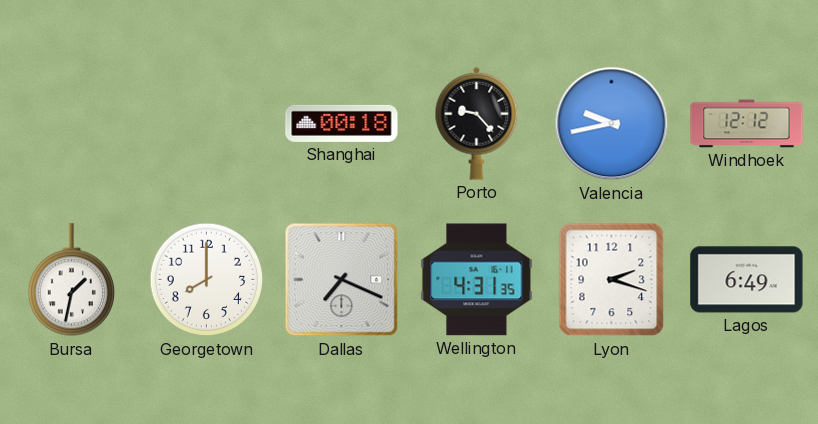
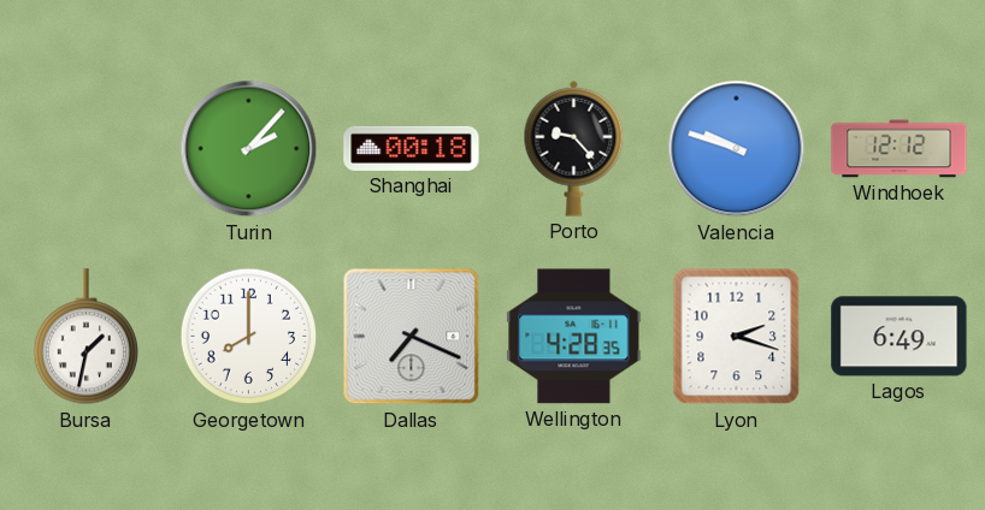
Turin: none -> 2:07 (249, 149)
Valencia: 9:43 -> 9:48 (737, 149)
Wellington: 4:31 -> 4:28 (574, 337)
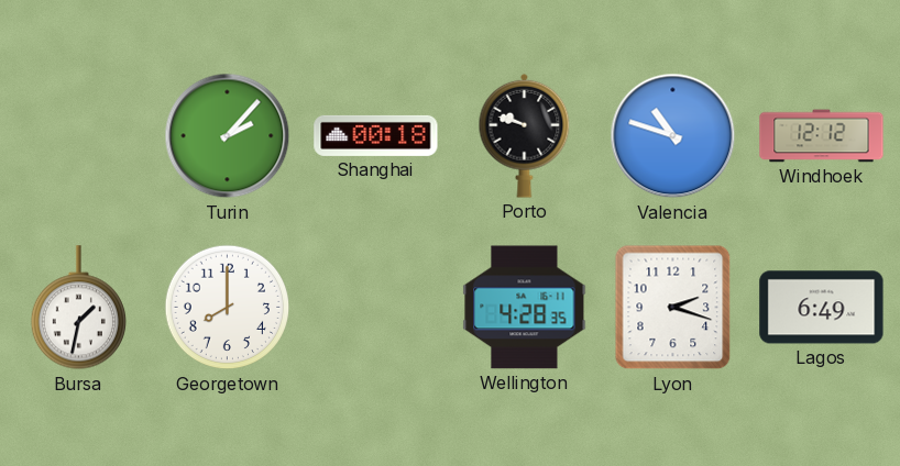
Porto: 9:23 -> 9:48 (525, 135)
Valencia: 9:48 -> 10:48 (673, 136)
Dallas: 7:19 -> none (412, 337)
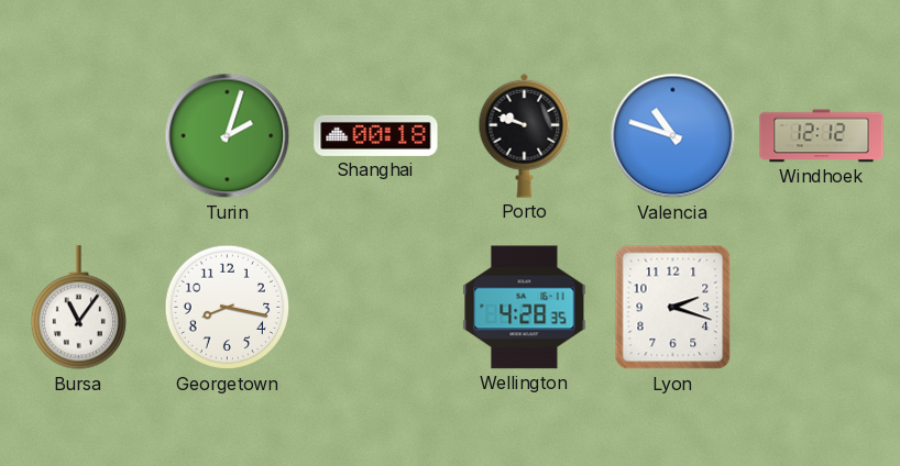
Turin: 2:07 -> 2:03 (228, 136)
Bursa: 1:32 -> 11:06 (78, 308)
Georgetown: 8:00 -> 8:17 (228, 308)
Lagos: 6:49 -> none (822, 308)
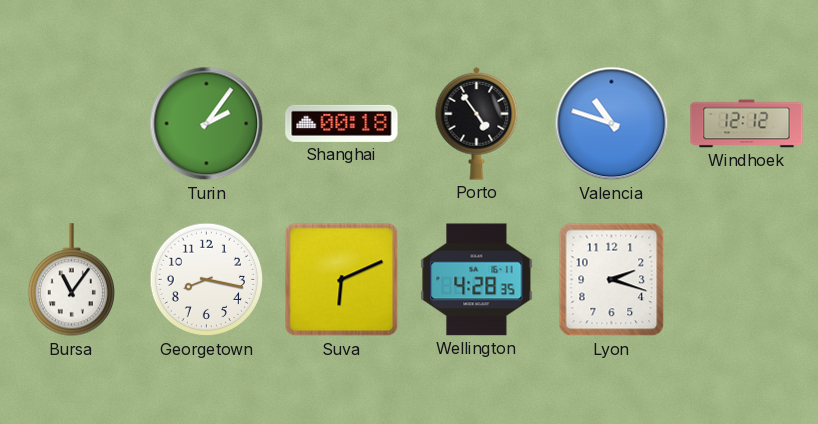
Turin: 2:03 -> 2:06 (207, 124)
Porto: 9:48 -> 4:54 (477, 123)
Suva: none -> 6:11 (342, 280)
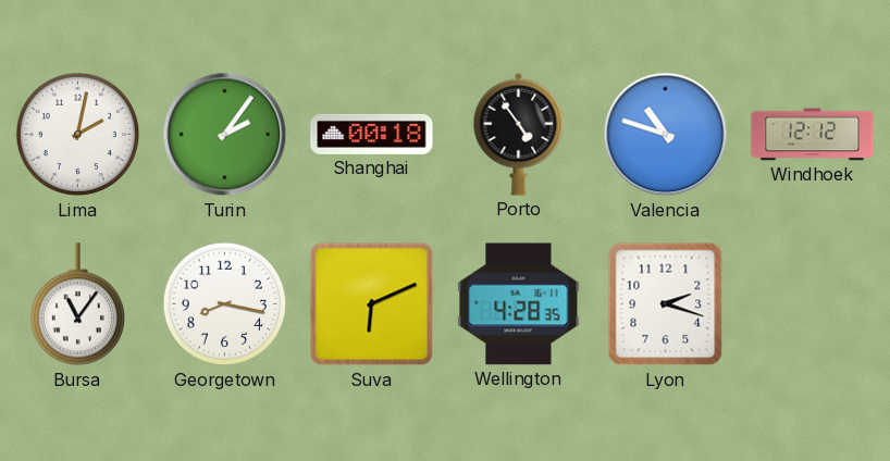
Lima: none -> 2:02 (78, 135)
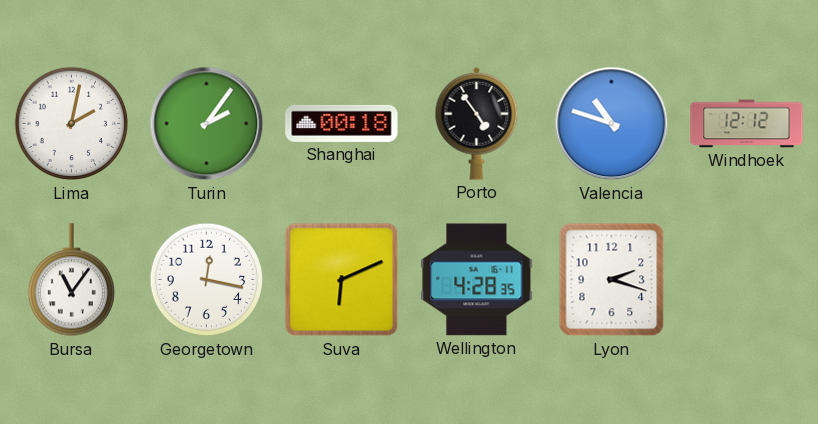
Georgetown: 8:17 -> 12:17 (207, 280)
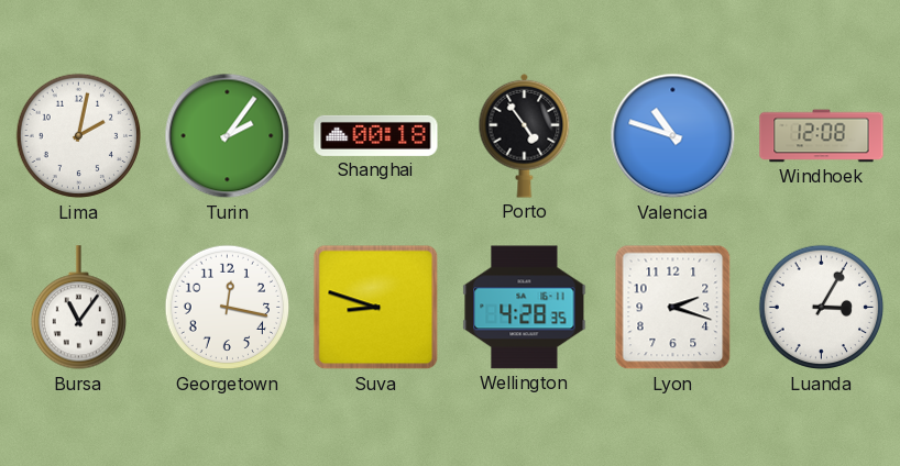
Windhoek: 12:12 -> 12:08 (822, 136)
Suva: 6:11 -> 8:48 (376, 308)
Luanda: none -> 3:05 (822, 308)
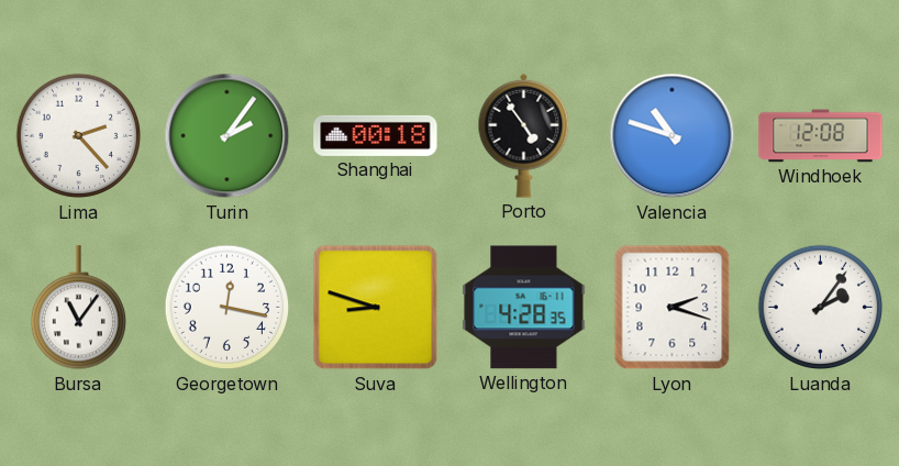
Lima: 2:02 -> 2:23 (79, 136)
Luanda: 3:05 -> 2:06 (821, 308)
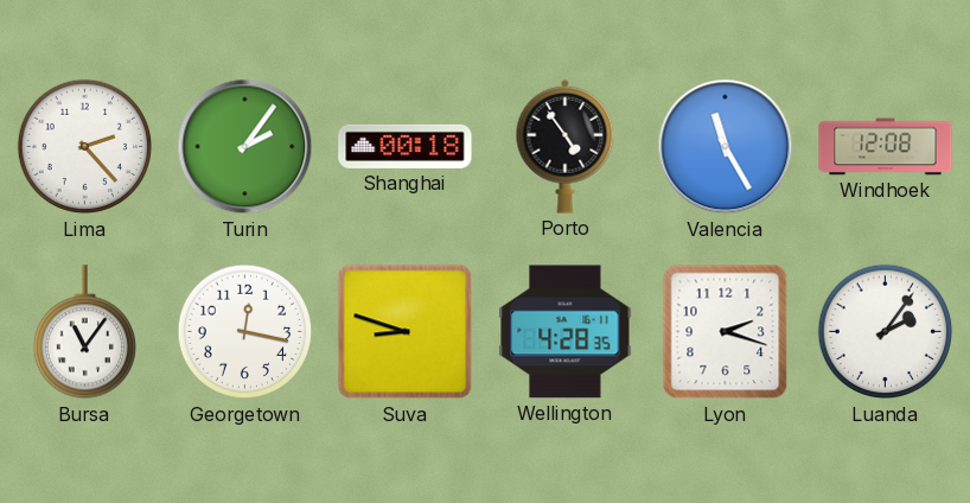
Valencia: 10:48 -> 11:25 (726, 147)
